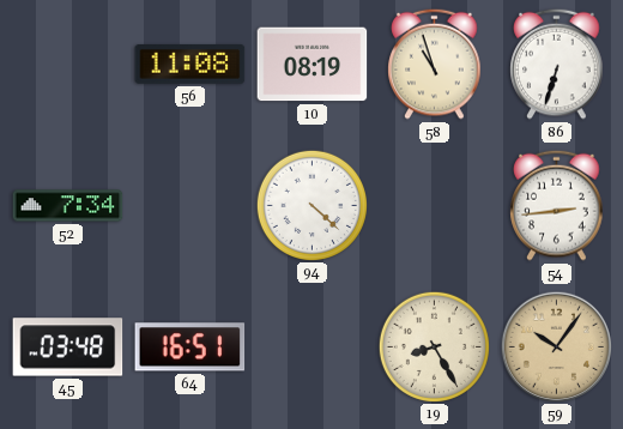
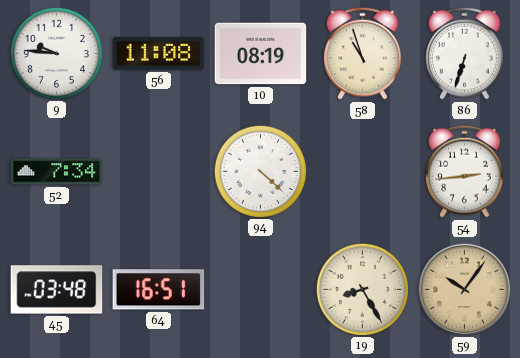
9: none -> 9:46 (56, 53)
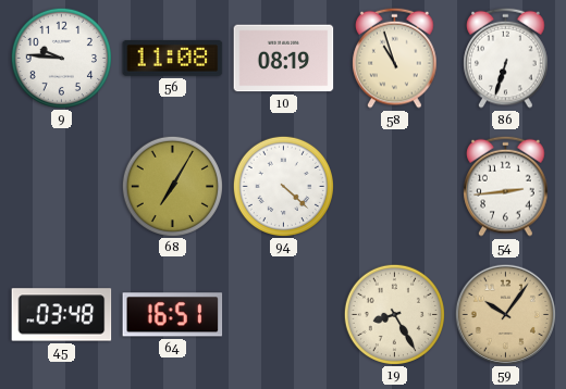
52: 7:34 -> none (57, 172)
68: none -> 7:05 (172, 186)
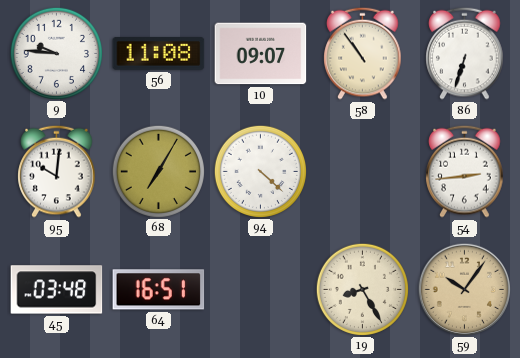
10: 08:19 -> 09:07 (261, 54)
58: 10:57 -> 10:54 (363, 53)
95: none -> 10:01 (57, 171)
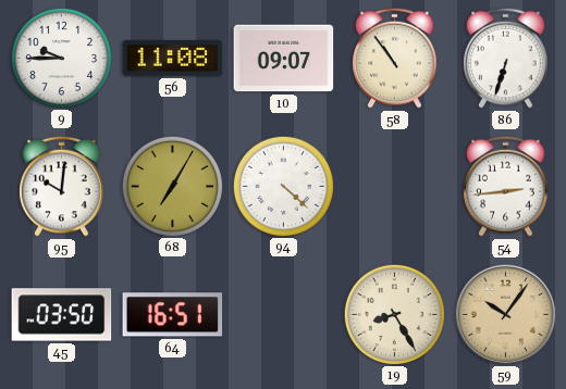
9: 9:46 -> 9:45 (61, 58)
45: 03:48 -> 03:50 (62, 315)
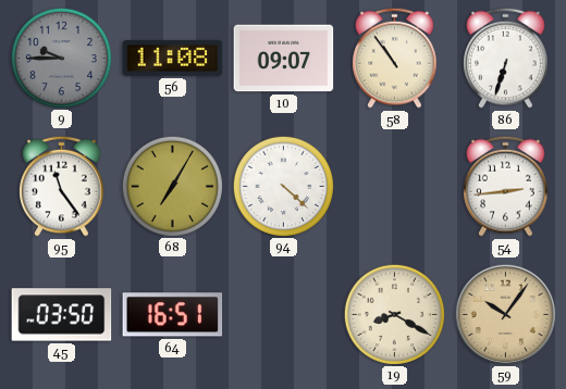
9 dial: white -> grey (61, 58)
95: 10:01 -> 11:24 (62, 186)
19: 8:25 -> 8:20 (394, 314)
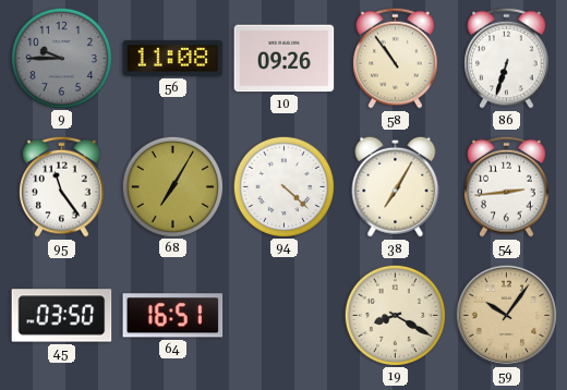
10: 09:07 -> 09:26 (285, 59)
38: none -> 7:05 (396, 186)
